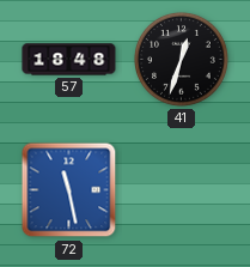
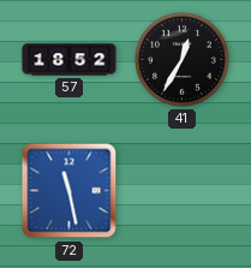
57: 18:48 -> 18:52 (70, 60)
41: 12:33 -> 12:35 (183, 60)
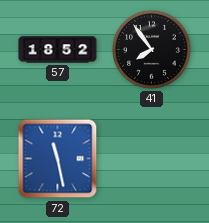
41: 12:35 -> 7:54 (152, 50)
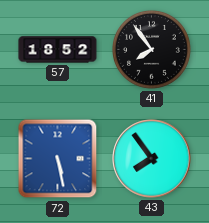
72: 11:28 -> 5:28 (58, 159)
43: none -> 7:54 (152, 159)
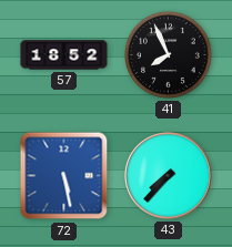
41: 7:54 -> 7:56 (169, 55)
43: 7:54 -> 7:37 (169, 176)
